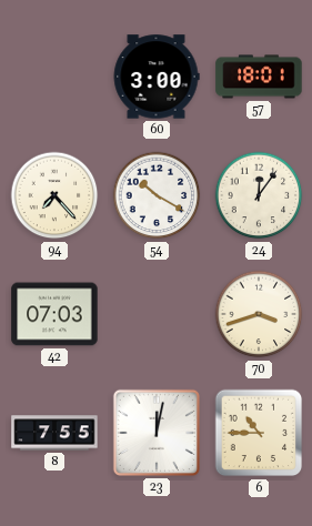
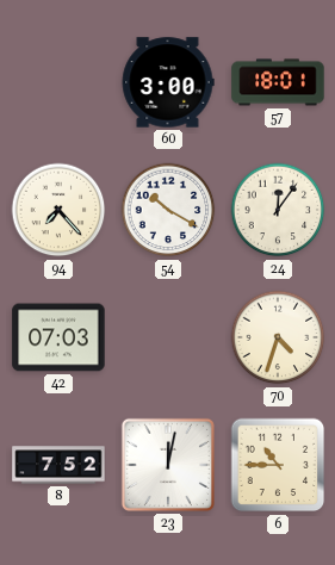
70: 3:42 -> 4:33 (278, 337)
8: 7:55 -> 7:52 (58, 465)
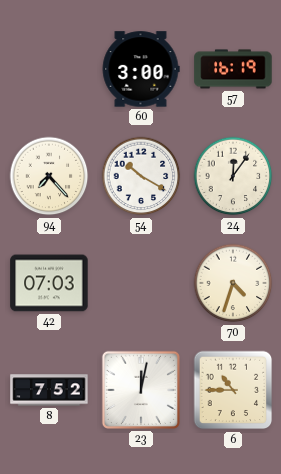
57: 18:01 -> 16:19 (233, 69)
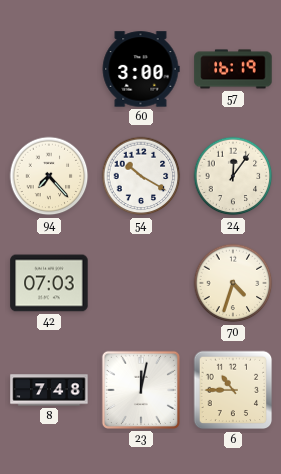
8: 7:52 -> 7:48 (49, 390)
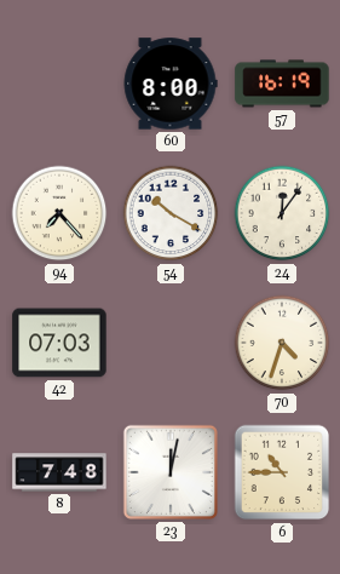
60: 3:00 -> 8:00 (171, 84)
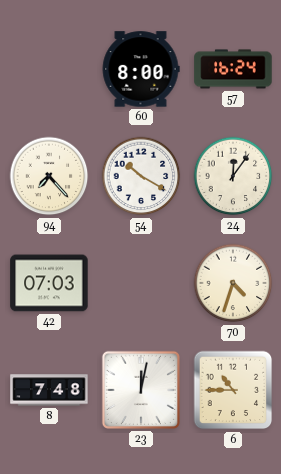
57: 16:19 -> 16:24 (233, 69)
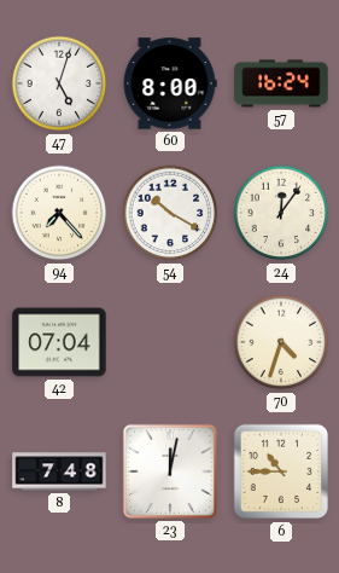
47: none -> 5:03 (59, 83)
42: 07:03 -> 07:04 (59, 342)
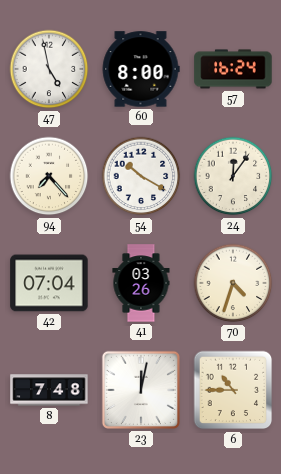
47: 5:03 -> 4:58 (49, 69)
41: none -> 03:26 (141, 283)
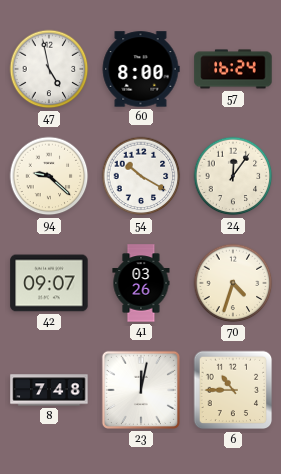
94: 7:23 -> 9:22 (49, 176)
42: 07:04 -> 09:07 (49, 283)
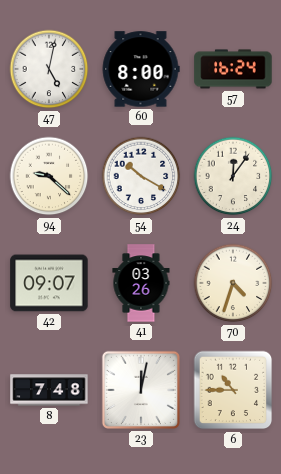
47: 4:58 -> 5:02 (49, 69)
